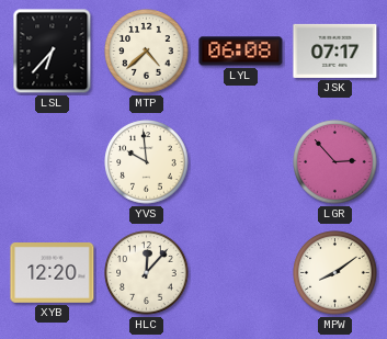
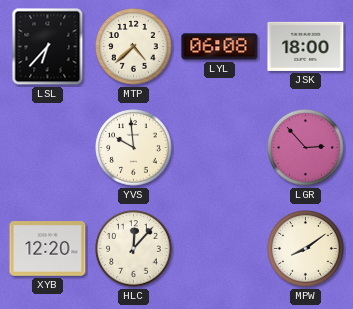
JSK: 07:17 -> 18:00 (306, 46)
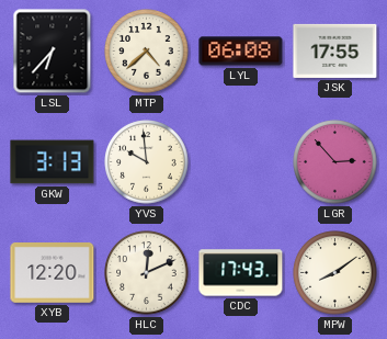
JSK: 18:00 -> 17:55 (335, 50)
GKW: none -> 3:13 (53, 162)
HLC: 12:07 -> 12:11 (147, 273)
CDC: none -> 17:43 (241, 273)
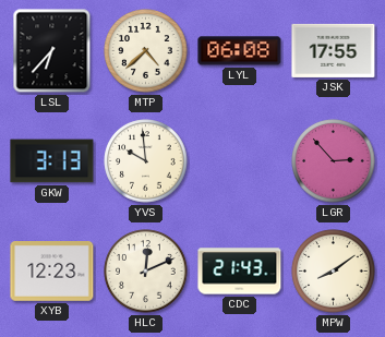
XYB: 12:20 -> 12:23 (52, 272)
CDC: 17:43 -> 21:43 (240, 272)
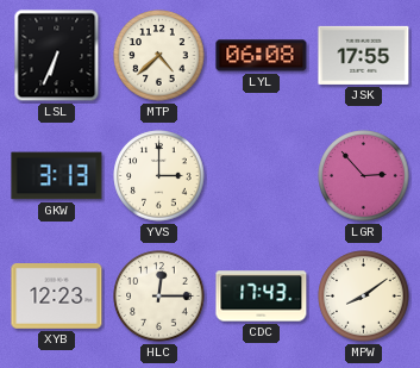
LSL: 6:37 -> 6:34 (57, 56)
YVS: 9:59 -> 3:00 (159, 176)
HLC: 12:11 -> 12:15 (159, 297)
CDC: 21:43 -> 17:43 (262, 297)
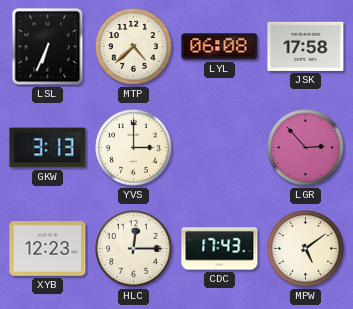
JSK: 17:55 -> 17:58 (306, 46)
MPW: 8:09 -> 5:09 (306, 249)
